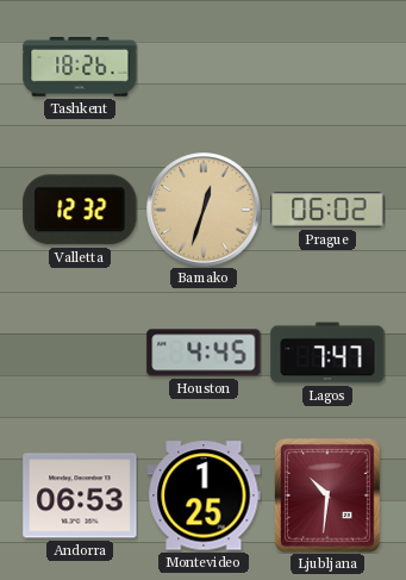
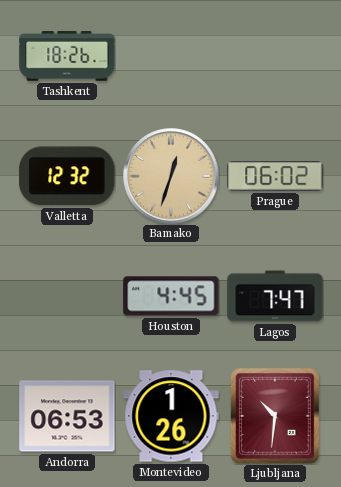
Montevideo: 1:25 -> 1:26 (171, 416)
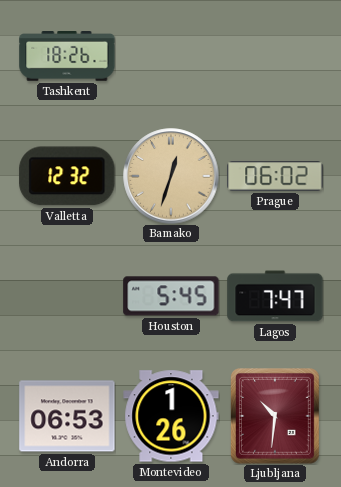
Houston: 4:45 -> 5:45 (171, 296)
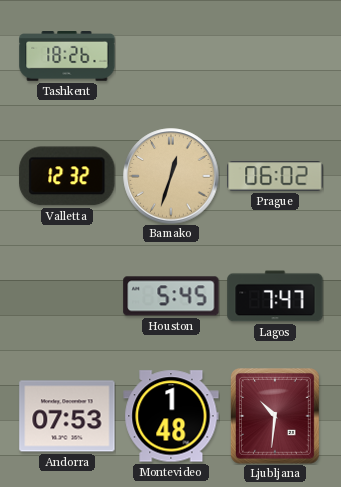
Andorra: 06:53 -> 07:53 (67, 416)
Montevideo: 1:26 -> 1:48 (171, 416)
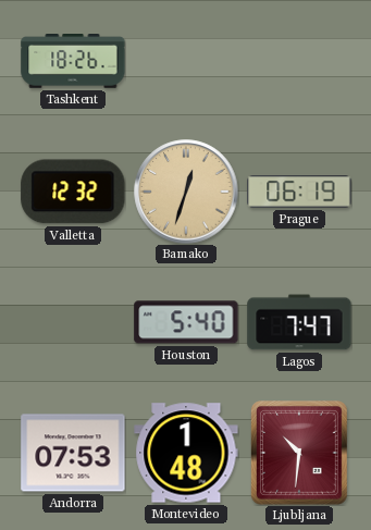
Prague: 06:02 -> 06:19 (299, 192)
Houston: 5:45 -> 5:40 (186, 322)
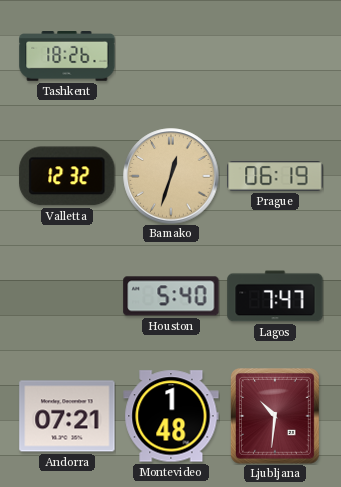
Andorra: 07:53 -> 07:21 (67, 416)
